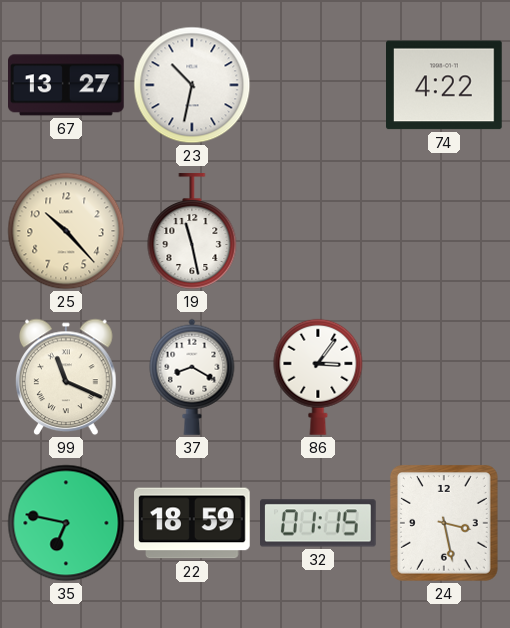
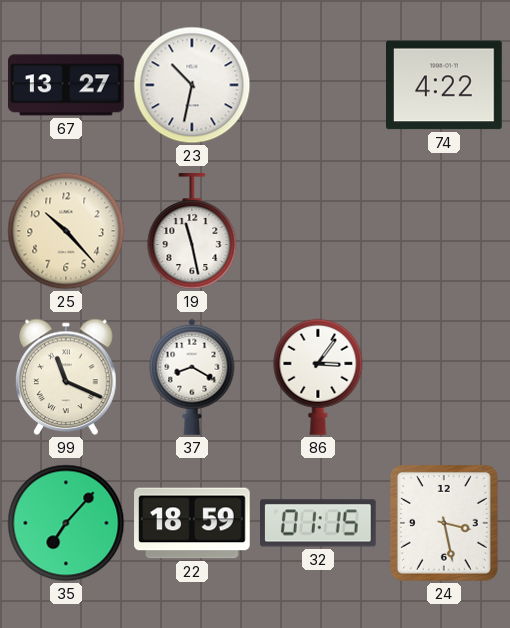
35: 6:47 -> 7:07 (66, 523)
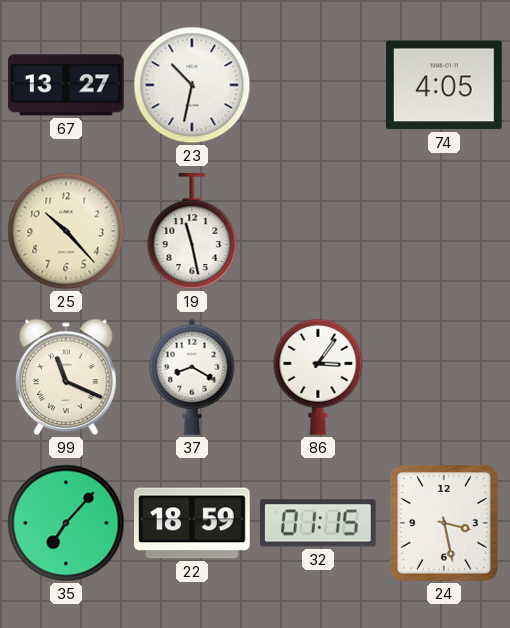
74: 4:22 -> 4:05 (445, 85)
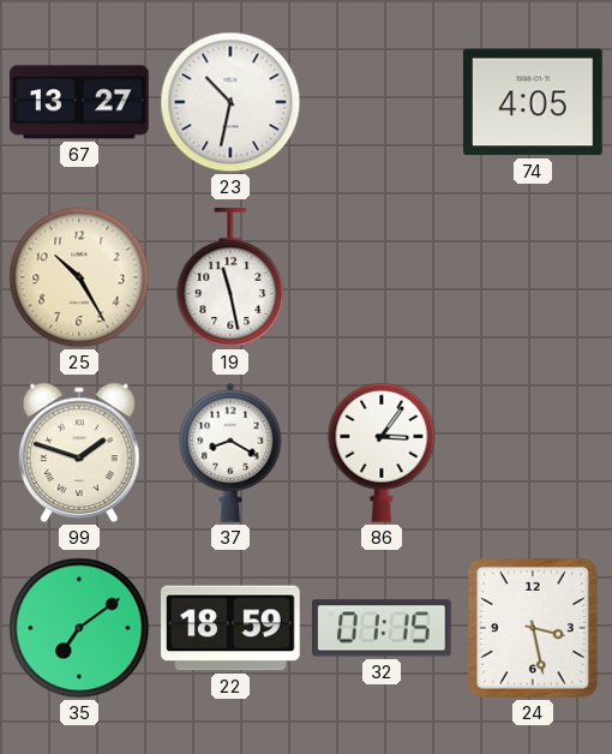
25: 10:23 -> 10:25 (79, 277)
99: 11:19 -> 1:48 (79, 453)
35: 7:07 -> 7:09 (79, 628)
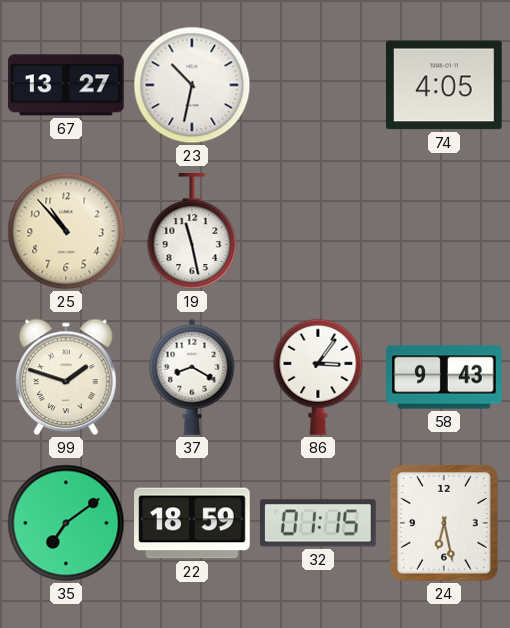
25: 10:25 -> 10:53 (66, 231)
58: none -> 9:43 (444, 377)
24: 3:28 -> 6:28 (444, 523)
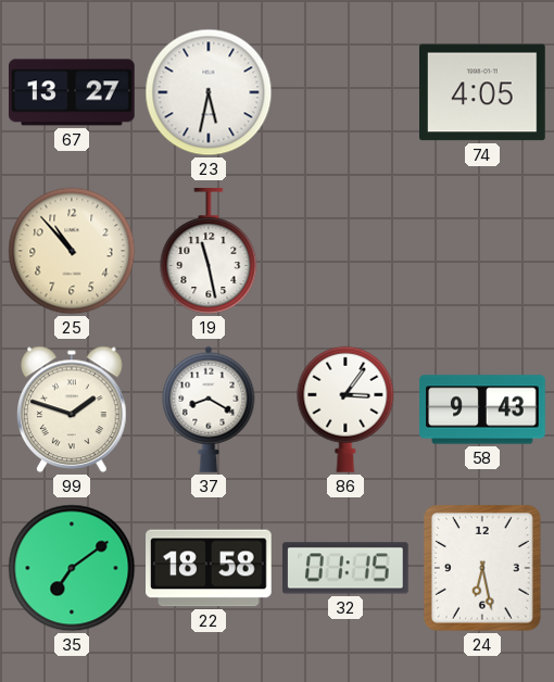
23: 10:32 -> 5:32 (209, 92)
22: 18:59 -> 18:58 (209, 568)
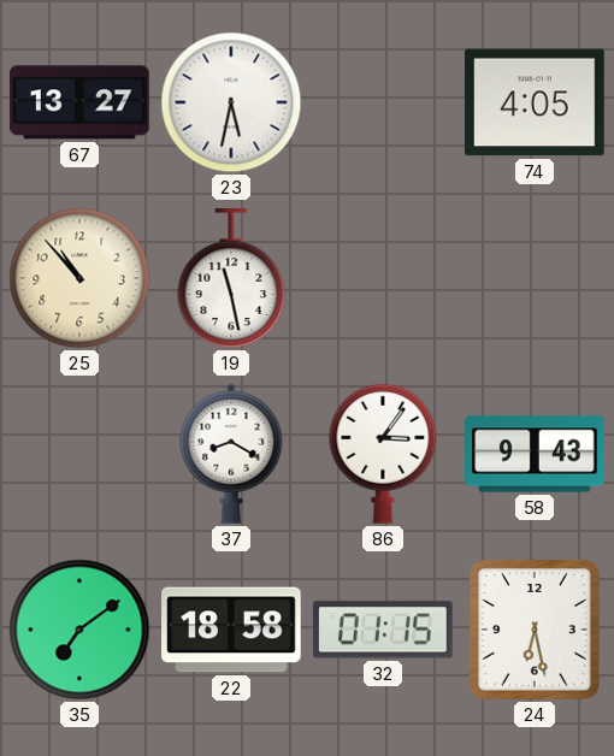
99: 1:48 -> none (72, 409)
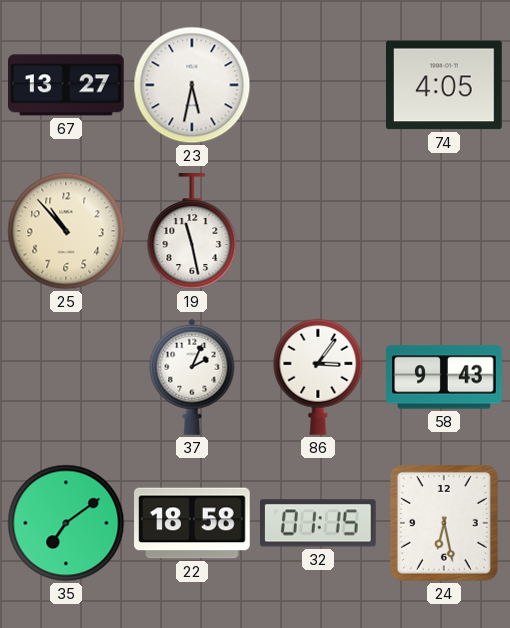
37: 8:20 -> 2:04 (192, 377)
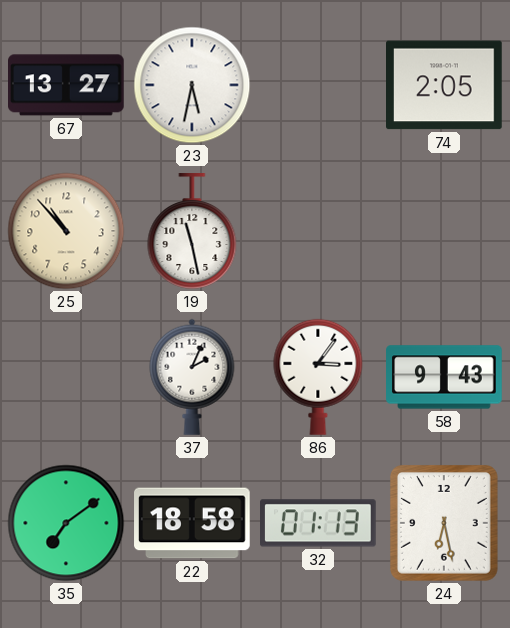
74: 4:05 -> 2:05 (445, 85)
32: 01:15 -> 01:13 (319, 523)
